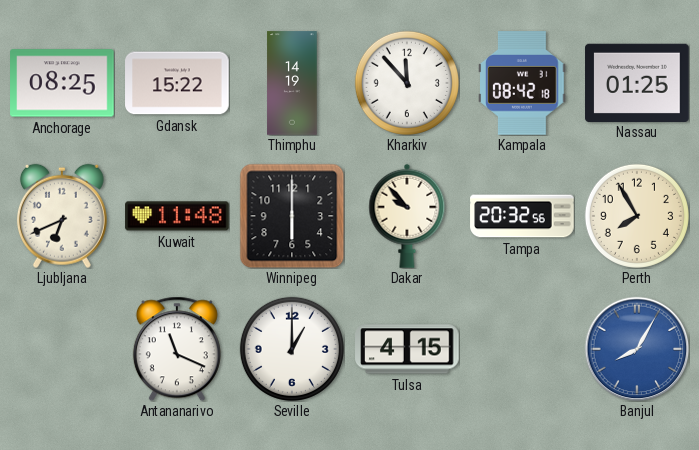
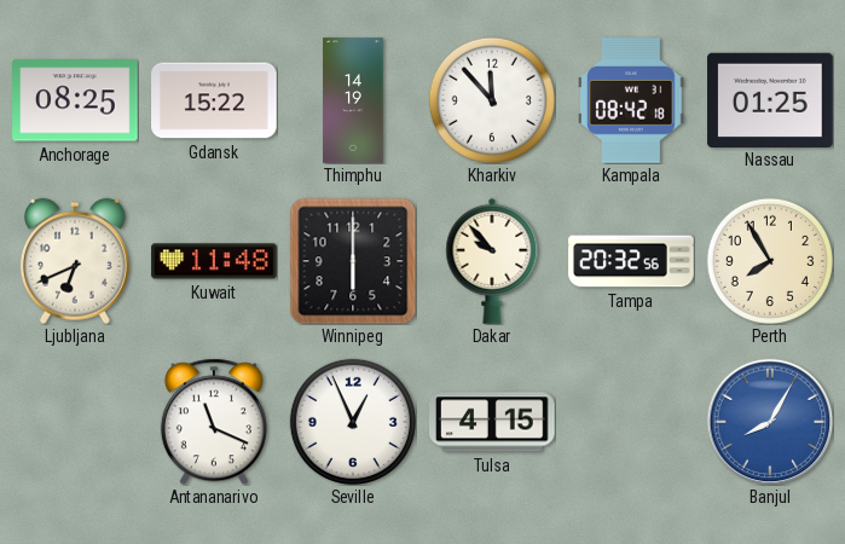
Seville: 1:00 -> 12:56 (353, 422)
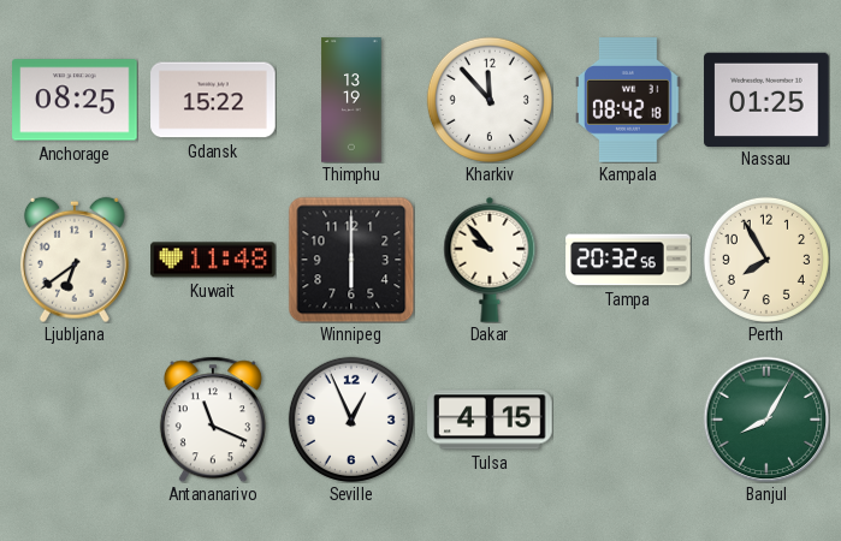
Thimphu: 14:19 -> 13:19 (351, 100)
Ljubljana: 6:41 -> 6:39 (75, 260)
Banjul dial: blue -> green (766, 420)
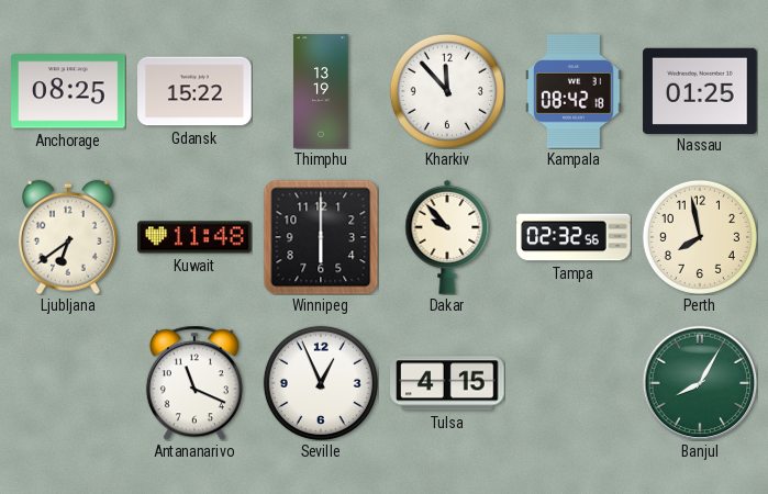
Tampa: 20:32 -> 02:32 (574, 237)
Perth: 7:55 -> 7:58 (700, 237)
